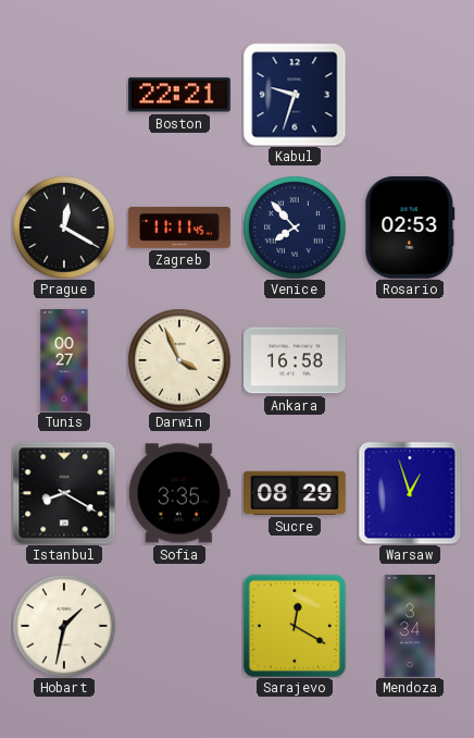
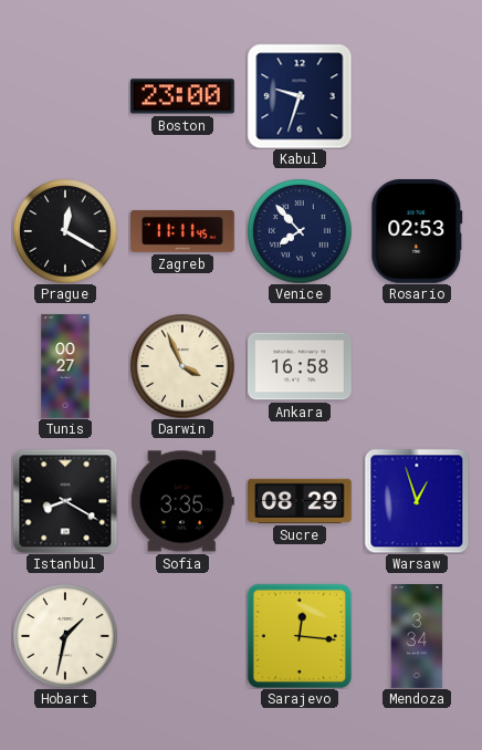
Boston: 22:21 -> 23:00 (184, 96)
Sarajevo: 12:20 -> 12:16 (300, 636)
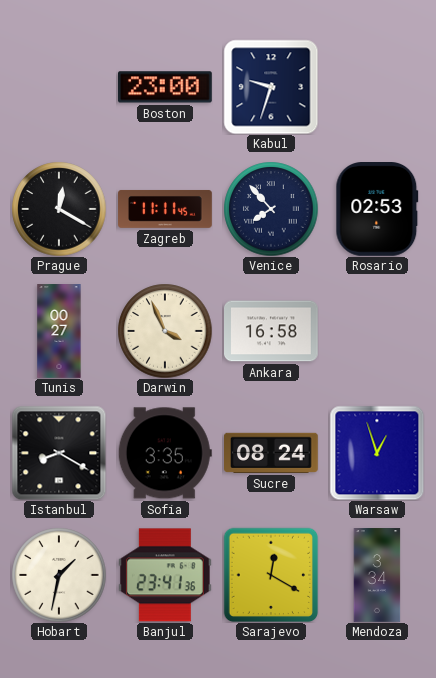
Sucre: 08:29 -> 08:24 (272, 453)
Banjul: none -> 23:41 (165, 575)
Sarajevo: 12:16 -> 12:20 (271, 575)
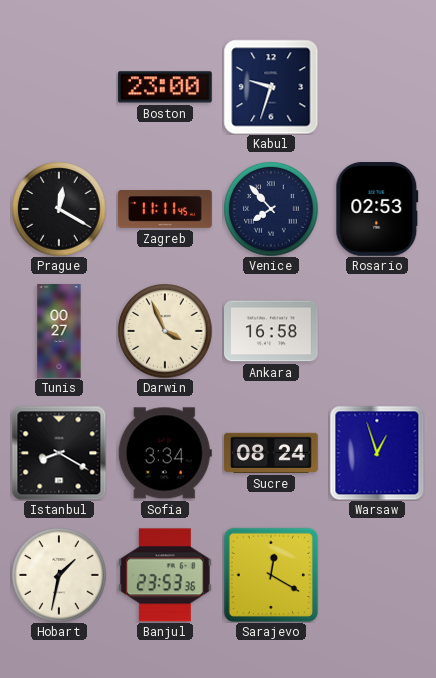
Sofia: 3:35 -> 3:34 (165, 453)
Banjul: 23:41 -> 23:53 (165, 575)
Mendoza: 3:34 -> none (377, 575)
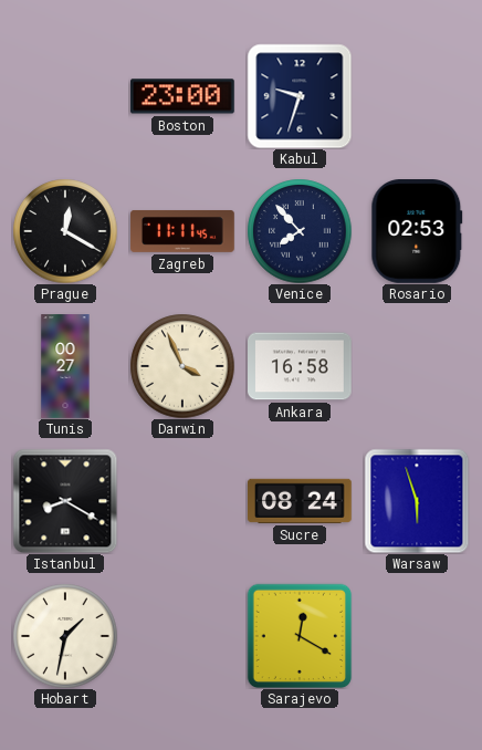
Sofia: 3:34 -> none (165, 453)
Warsaw: 12:57 -> 5:57 (417, 501)
Banjul: 23:53 -> none (165, 575)
